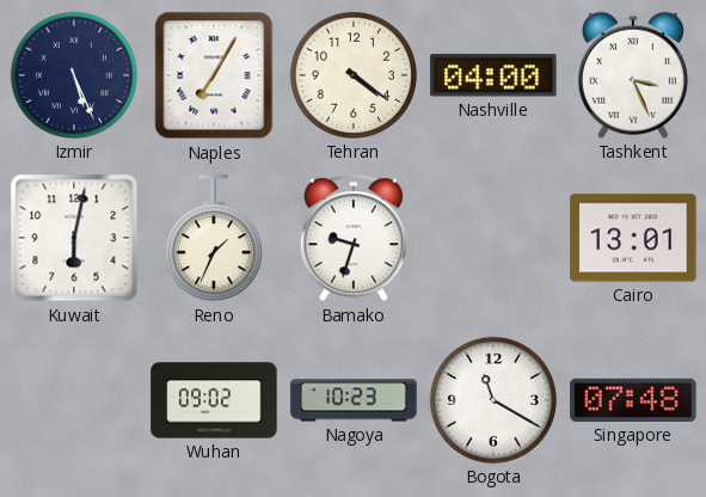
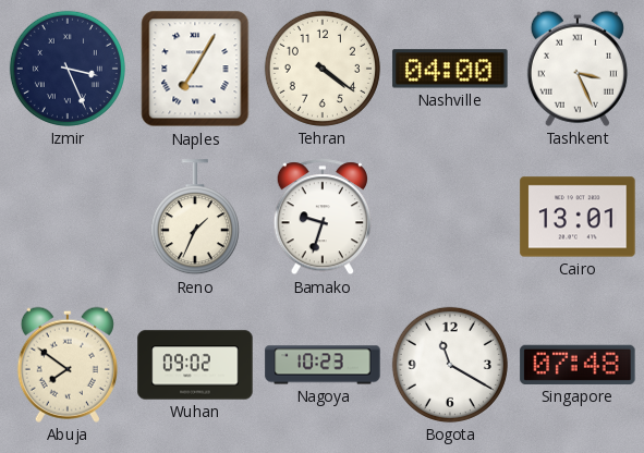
Izmir: 5:26 -> 3:26 (68, 69)
Kuwait: 6:02 -> none (74, 238)
Abuja: none -> 7:51 (68, 365)
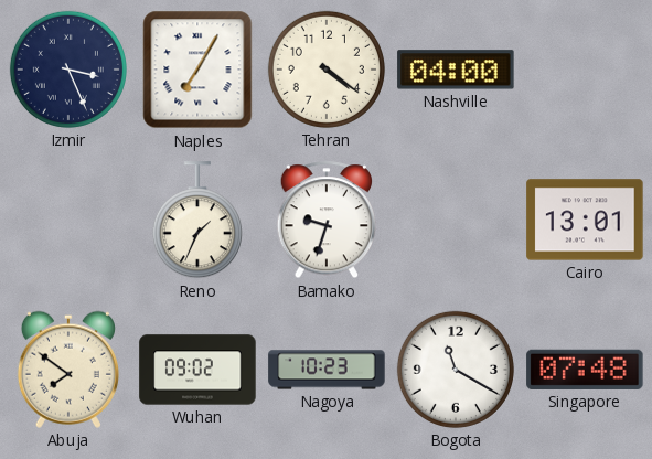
Tashkent: 3:26 -> none (578, 69)
